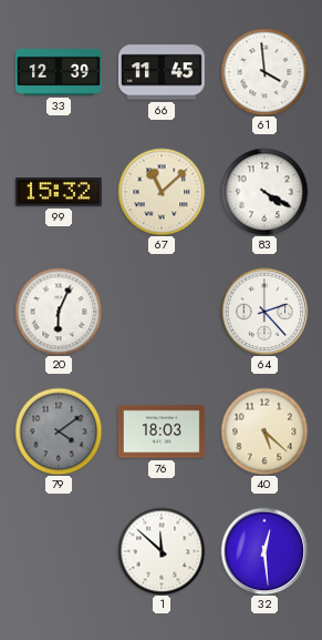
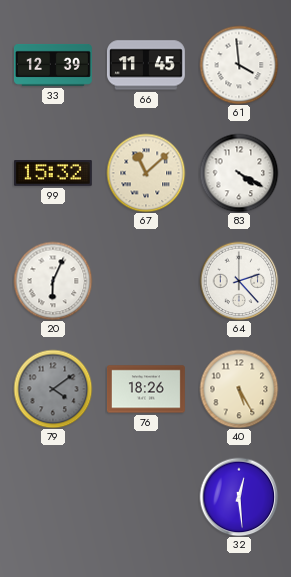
76: 18:03 -> 18:26 (146, 389)
40: 5:22 -> 5:25 (239, 389)
1: 11:52 -> none (162, 551)
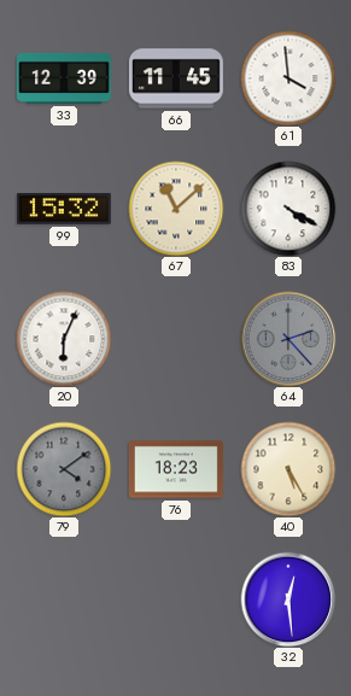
64 dial: white -> grey (288, 339)
76: 18:26 -> 18:23 (176, 469)
